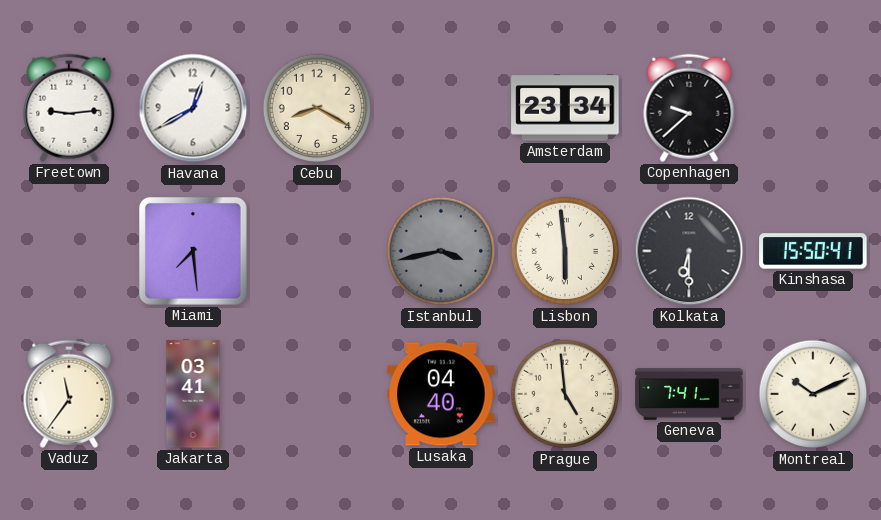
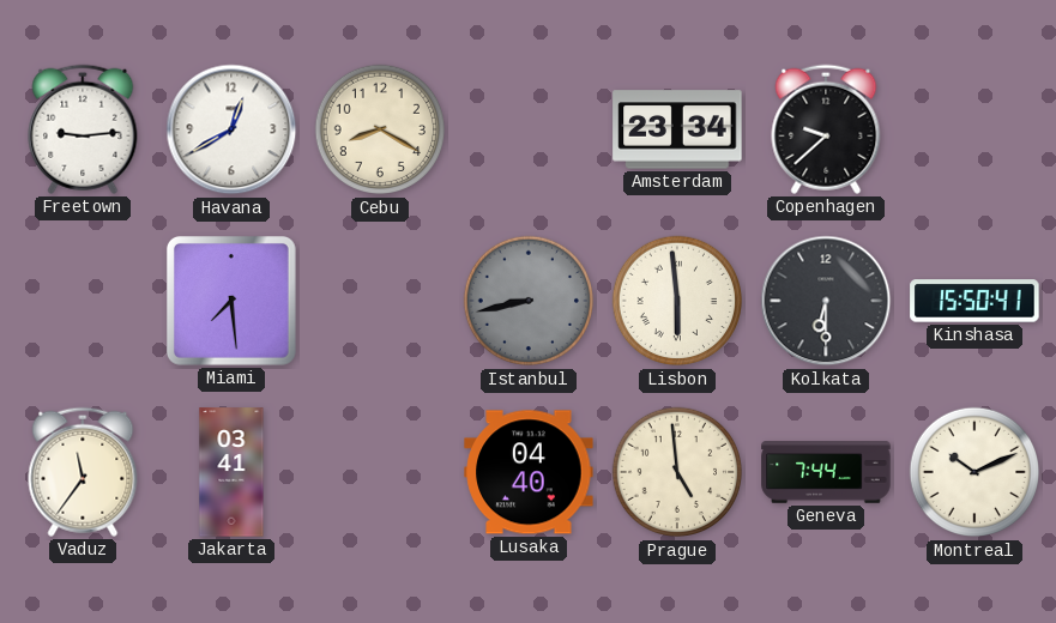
Istanbul: 3:43 -> 8:43 (529, 301)
Geneva: 7:41 -> 7:44 (826, 472)
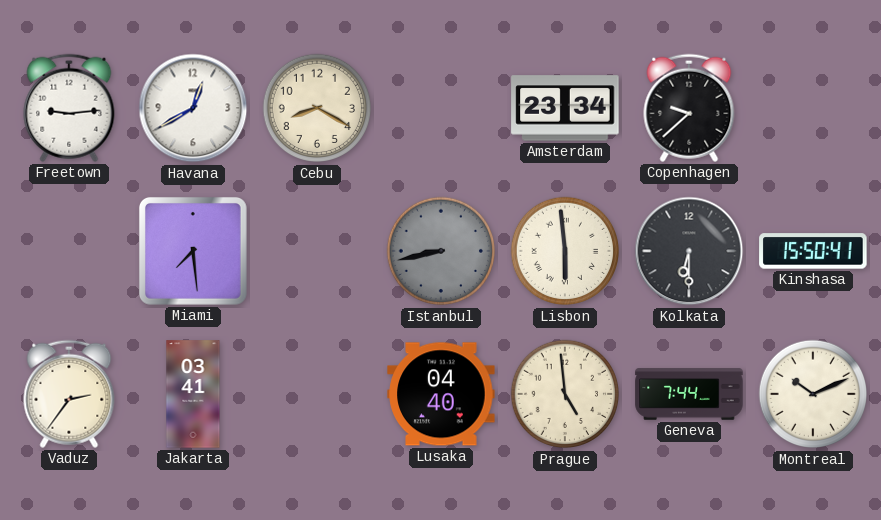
Vaduz: 11:36 -> 2:36 (69, 394)
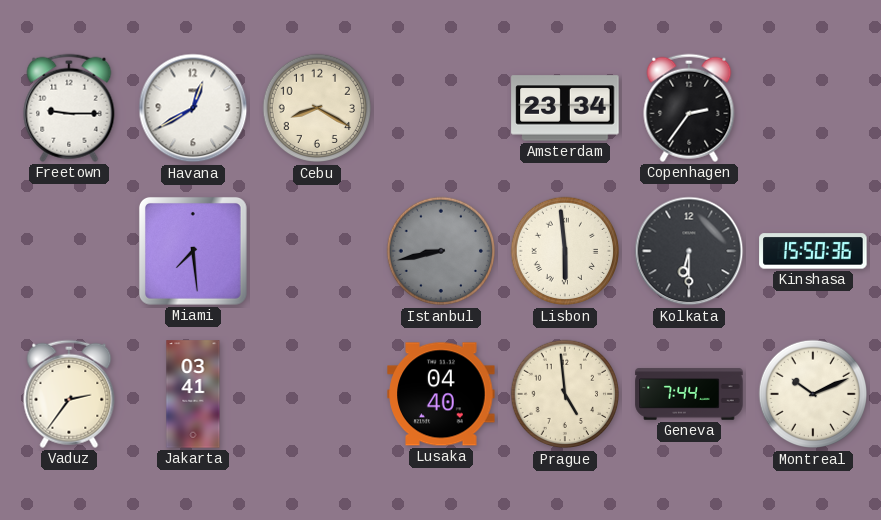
Freetown: 9:14 -> 9:15 (69, 108)
Copenhagen: 9:38 -> 2:36 (689, 108)
Kinshasa: 15:50:41 -> 15:50:36 (813, 251)
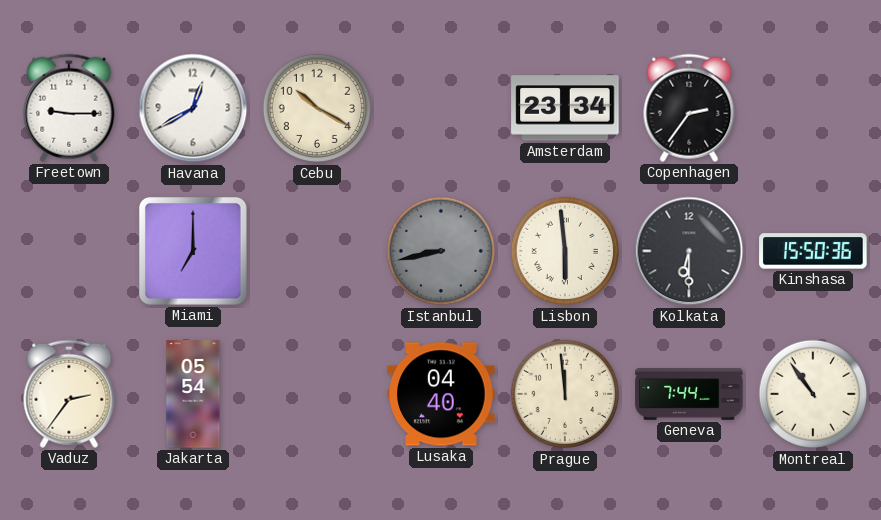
Cebu: 8:20 -> 10:20 (317, 108)
Miami: 7:29 -> 7:00 (193, 251)
Jakarta: 03:41 -> 05:54 (193, 394)
Prague: 4:59 -> 11:59 (565, 394)
Montreal: 10:11 -> 10:54 (813, 394)
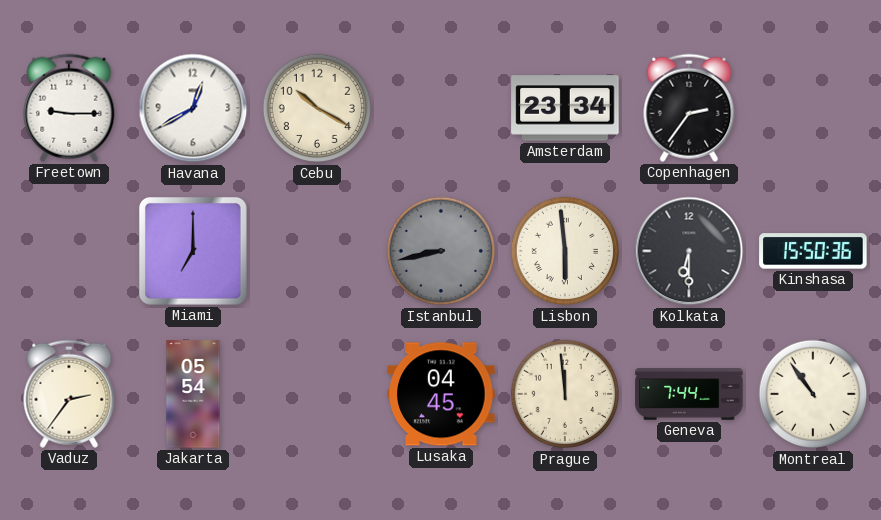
Lusaka: 04:40 -> 04:45 (441, 394)
